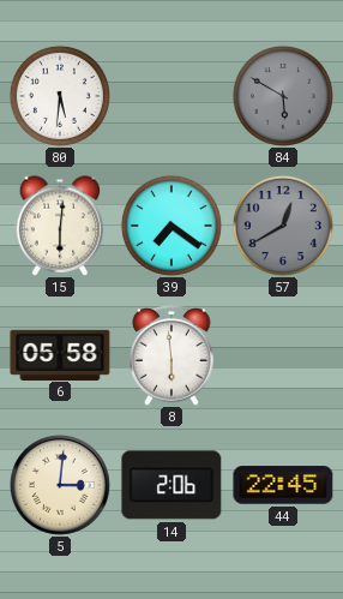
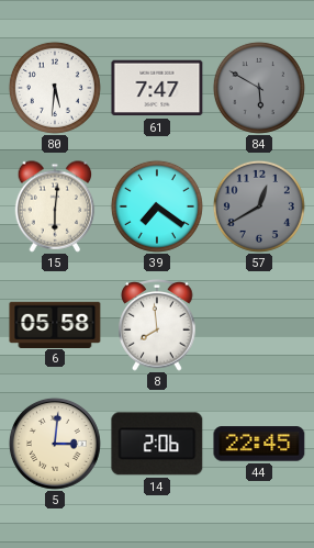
61: none -> 7:47 (157, 88)
8: 5:59 -> 7:59 (157, 325)
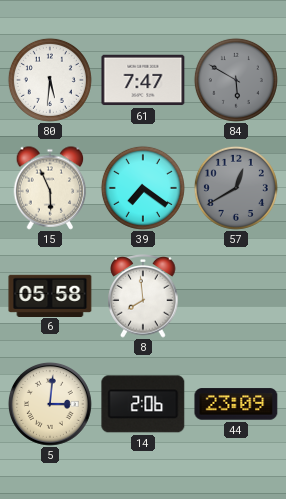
15: 6:01 -> 5:56 (50, 188)
44: 22:45 -> 23:09 (236, 404)
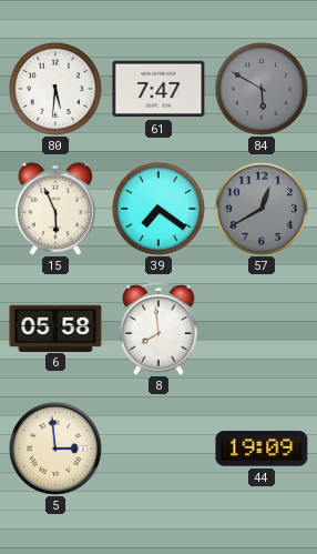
5: 3:01 -> 2:59 (55, 449)
14: 2:06 -> none (143, 404)
44: 23:09 -> 19:09 (262, 449)
